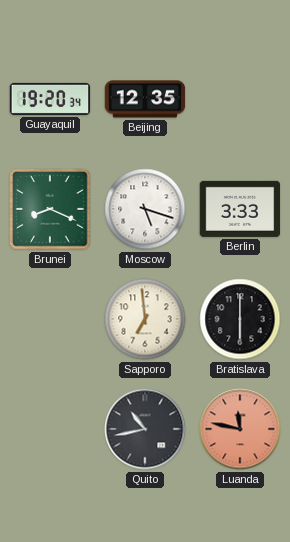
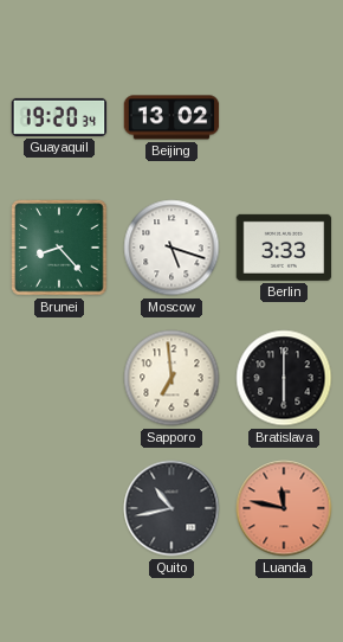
Beijing: 12:35 -> 13:02 (171, 117)
Brunei: 8:19 -> 8:23 (59, 248)
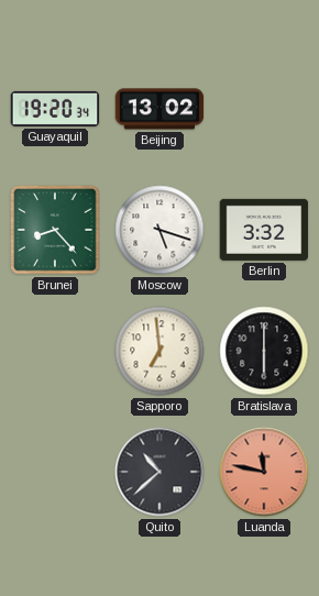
Berlin: 3:33 -> 3:32 (264, 230)
Quito: 10:43 -> 10:38 (159, 472)
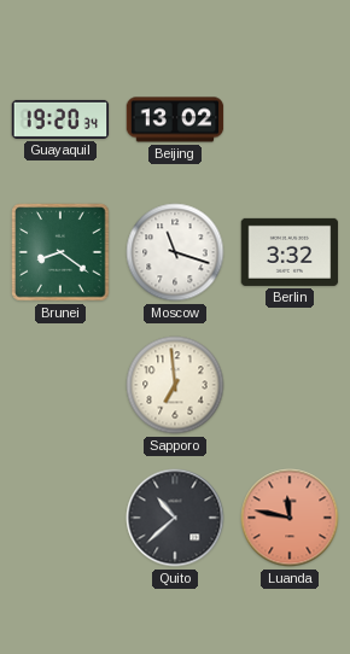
Brunei: 8:23 -> 8:21 (60, 252)
Moscow: 5:18 -> 11:18 (175, 252)
Bratislava: 6:00 -> none (264, 351)
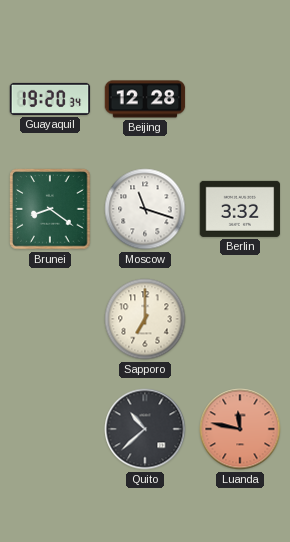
Beijing: 13:02 -> 12:28 (145, 99)
Sapporo: 6:59 -> 7:00 (145, 319)
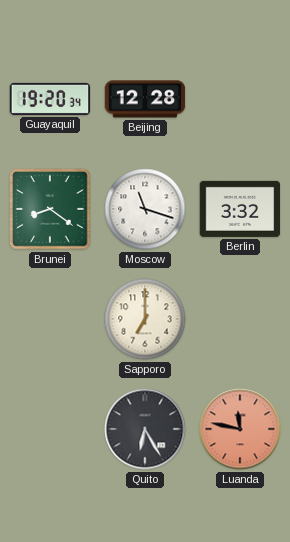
Quito: 10:38 -> 6:25 (145, 429)
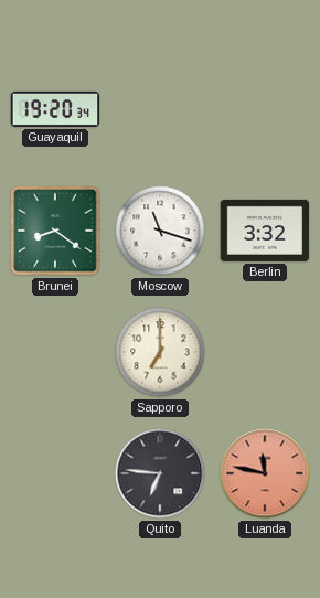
Beijing: 12:28 -> none (145, 99)
Quito: 6:25 -> 6:46 (160, 473)
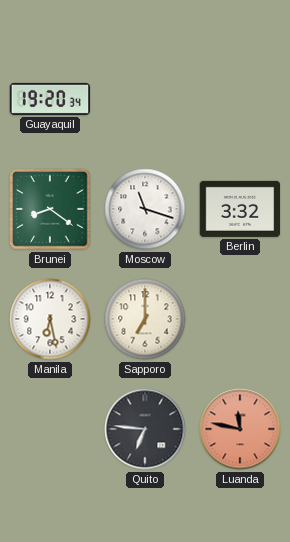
Manila: none -> 6:28 (50, 319)
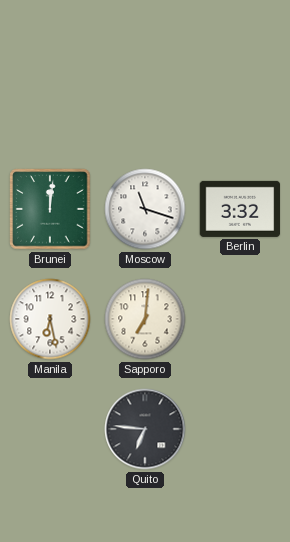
Guayaquil: 19:20 -> none (50, 99)
Brunei: 8:21 -> 12:01 (50, 209)
Sapporo: 7:00 -> 7:01 (145, 319)
Luanda: 11:47 -> none (240, 429)
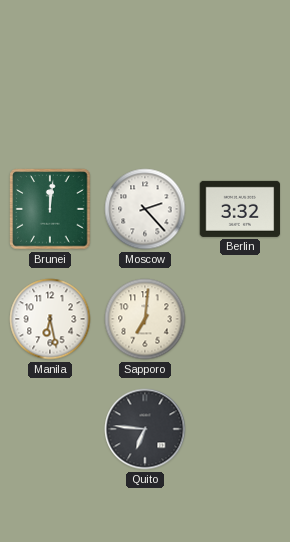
Moscow: 11:18 -> 2:23 (145, 209)
